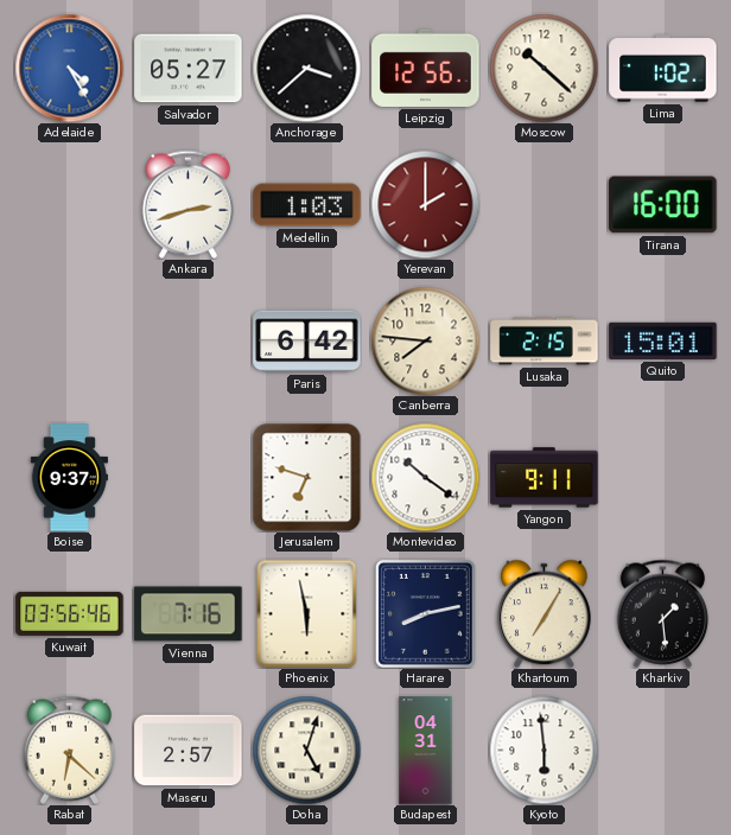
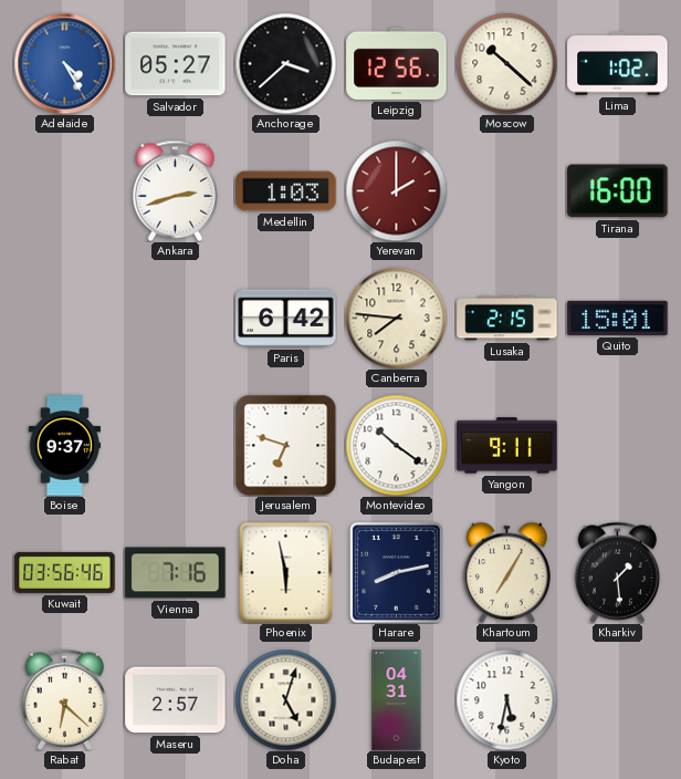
Kyoto: 5:59 -> 5:32 (506, 699)
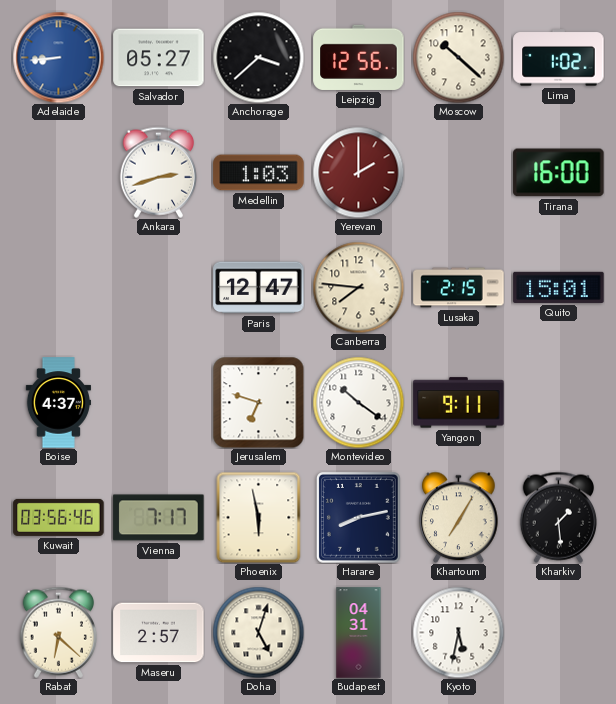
Adelaide: 4:25 -> 8:44 (58, 57)
Paris: 6:42 -> 12:47 (259, 288)
Boise: 9:37 -> 4:37 (58, 403)
Vienna: 7:16 -> 7:17 (159, 518)
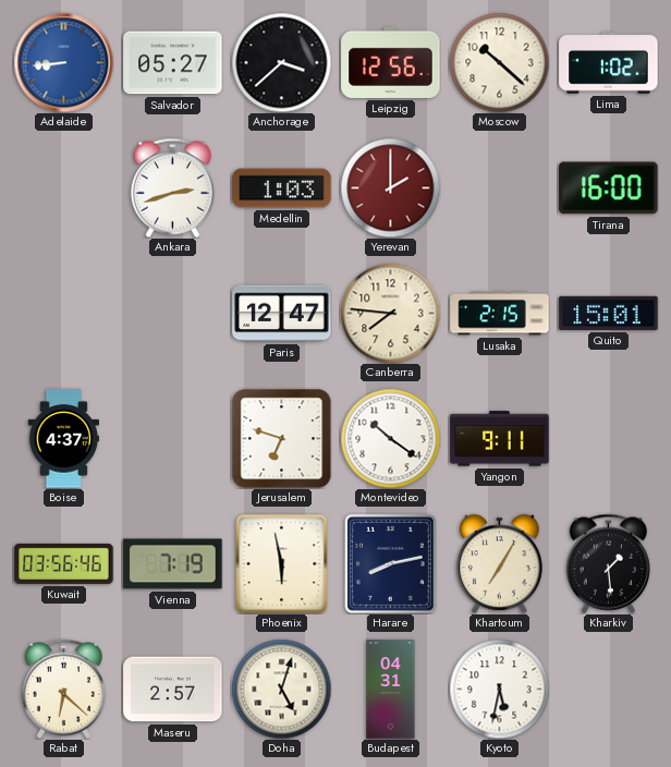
Vienna: 7:17 -> 7:19 (173, 564)
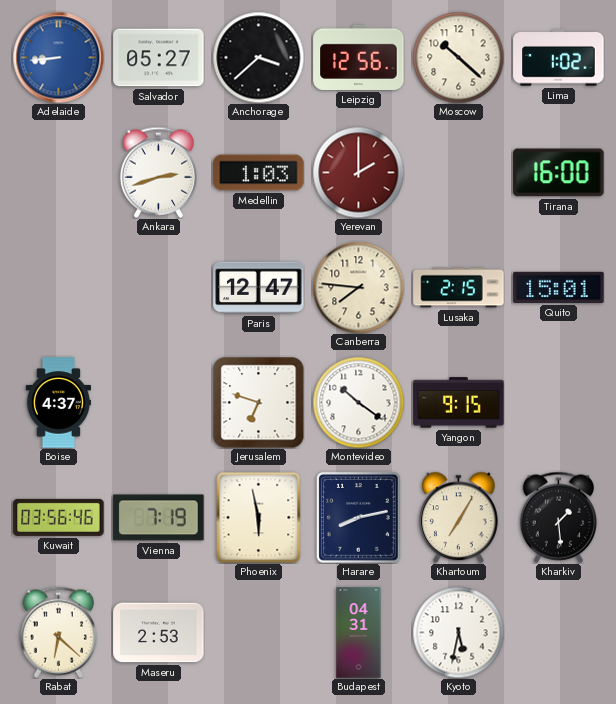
Yangon: 9:11 -> 9:15 (459, 403)
Maseru: 2:57 -> 2:53 (159, 633)
Doha: 5:03 -> none (281, 689)
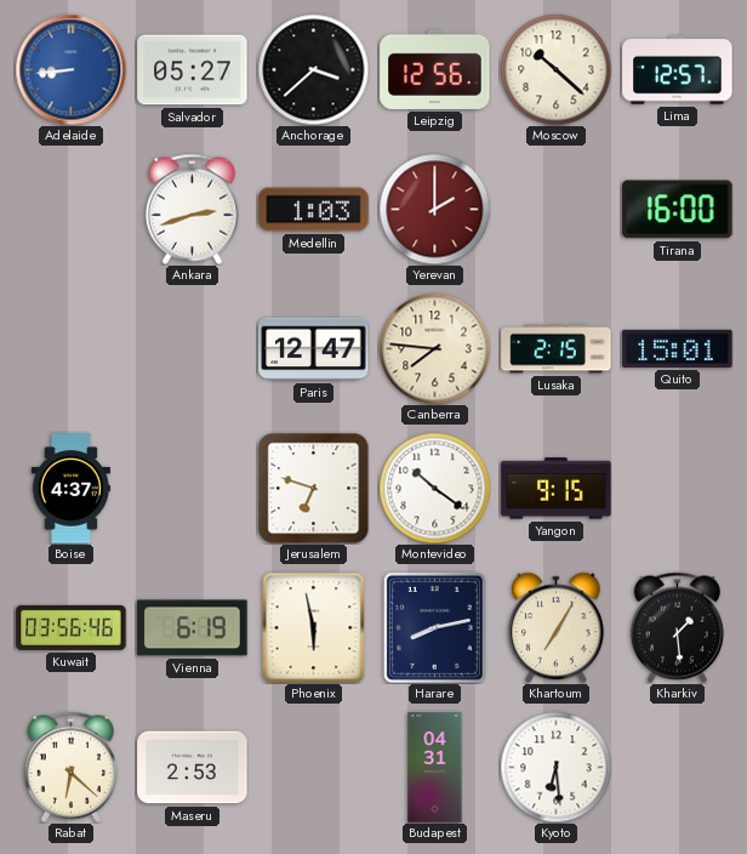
Lima: 1:02 -> 12:57 (678, 70)
Vienna: 7:19 -> 6:19 (193, 628)
Kyoto: 5:32 -> 6:29 (555, 767)
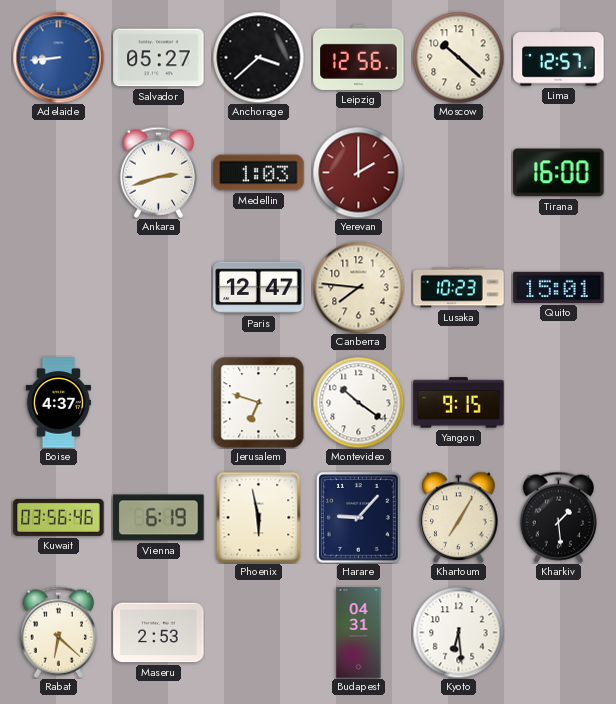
Lusaka: 2:15 -> 10:23 (459, 288)
Harare: 8:13 -> 9:07 (358, 517)
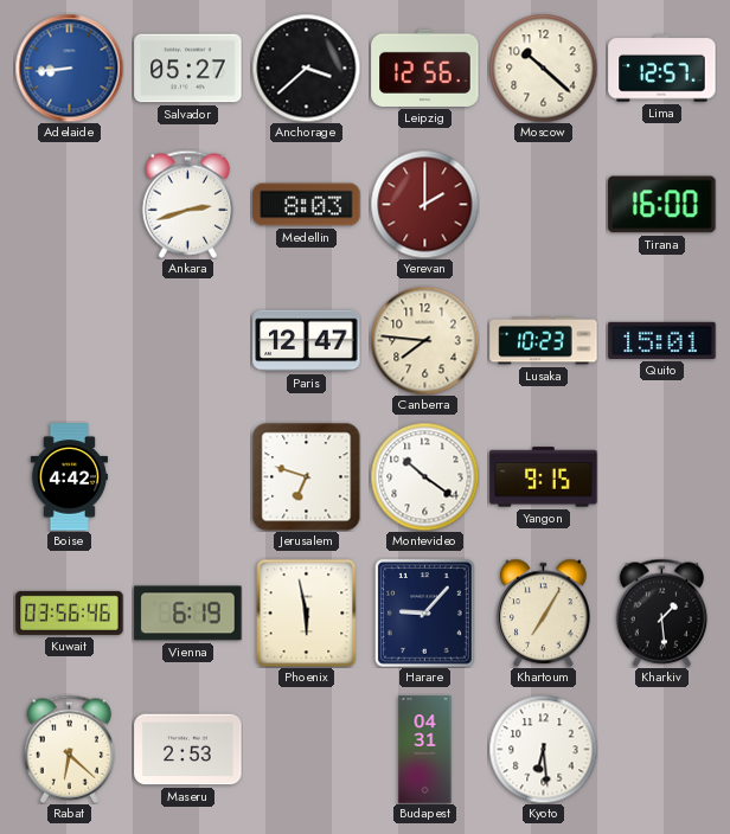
Medellin: 1:03 -> 8:03 (307, 205)
Boise: 4:37 -> 4:42 (69, 477)
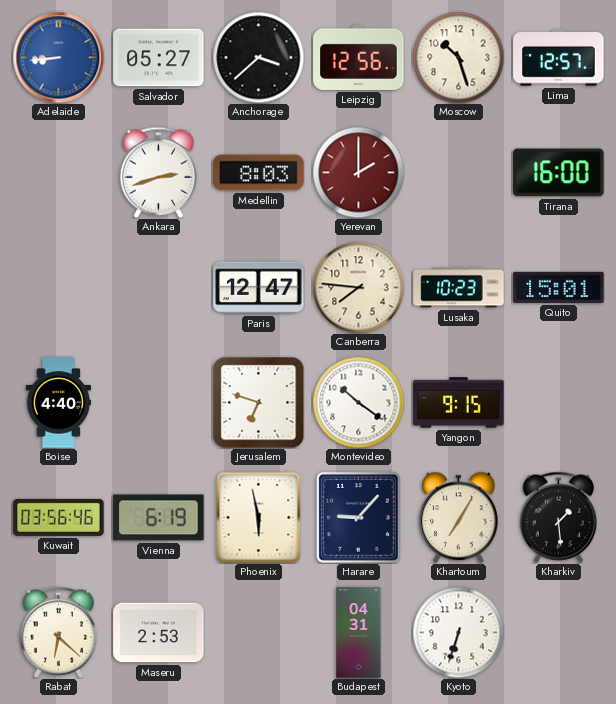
Moscow: 10:22 -> 10:27 (458, 57)
Boise: 4:42 -> 4:40 (58, 403)
Kyoto: 6:29 -> 6:33 (458, 632)
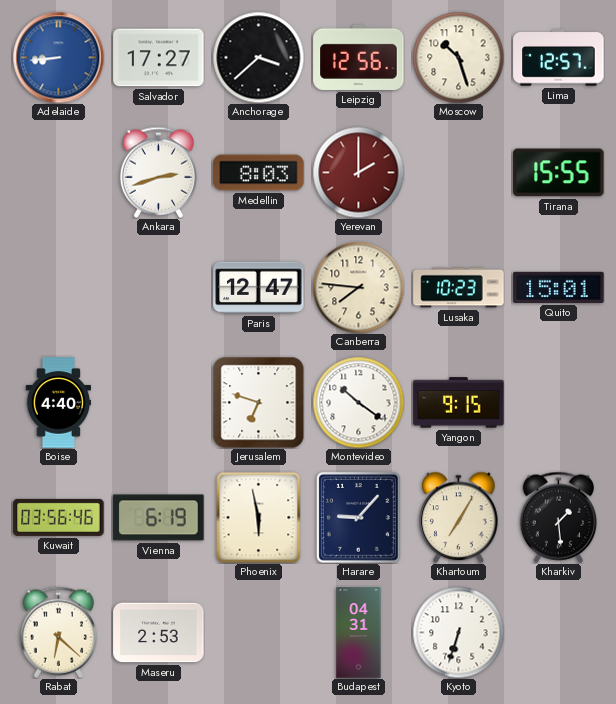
Salvador: 05:27 -> 17:27 (159, 58)
Tirana: 16:00 -> 15:55 (559, 173)
